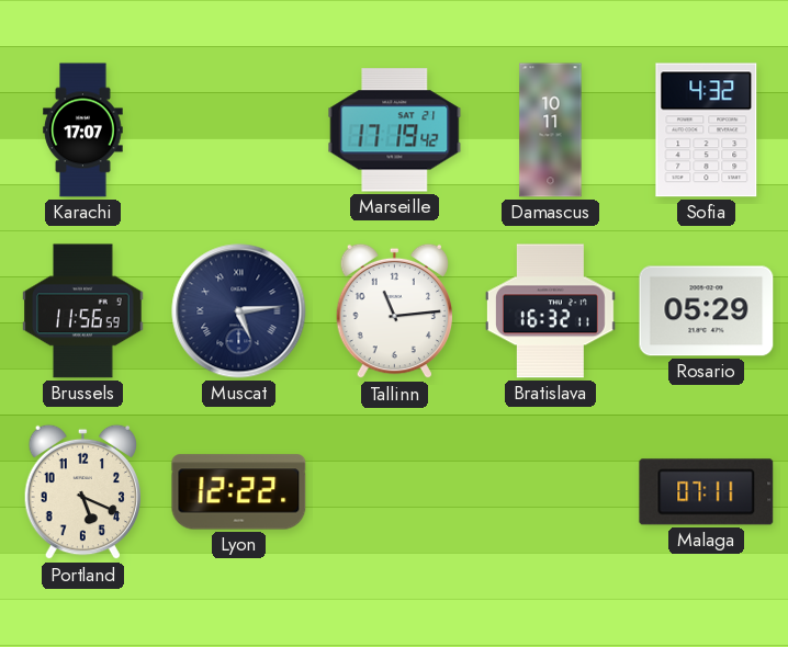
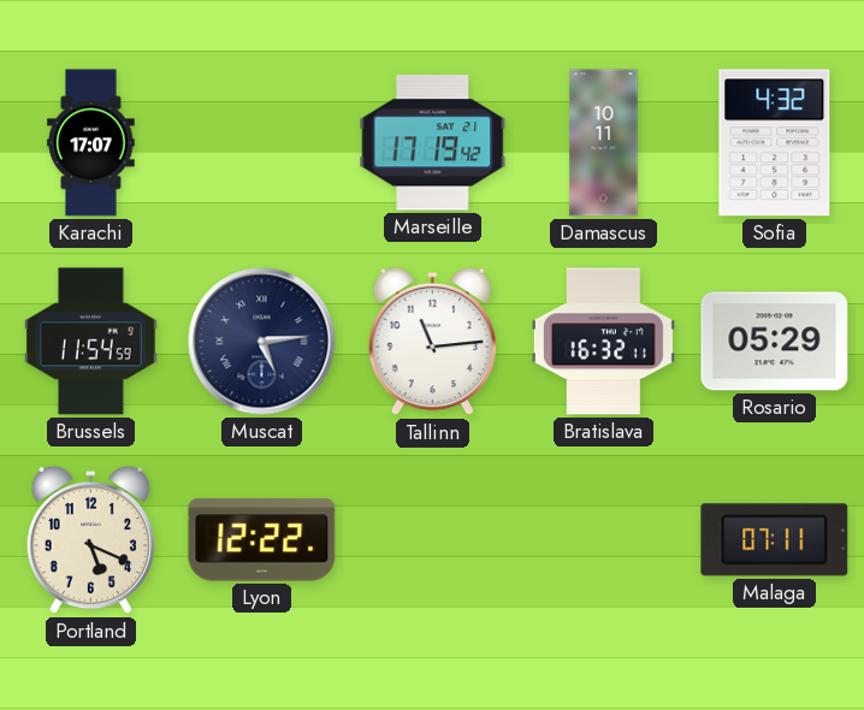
Brussels: 11:56 -> 11:54 (91, 342)
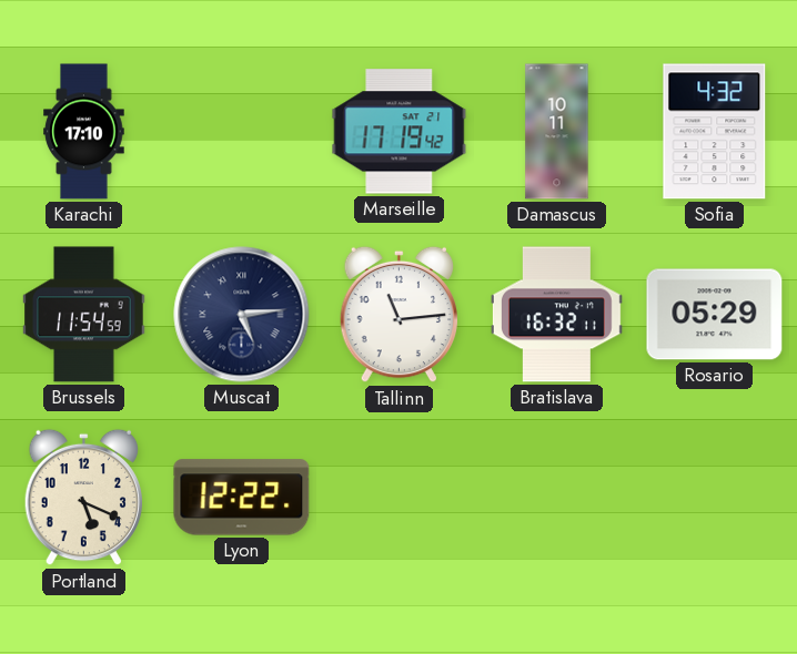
Karachi: 17:07 -> 17:10 (84, 132)
Malaga: 07:11 -> none (775, 540)
